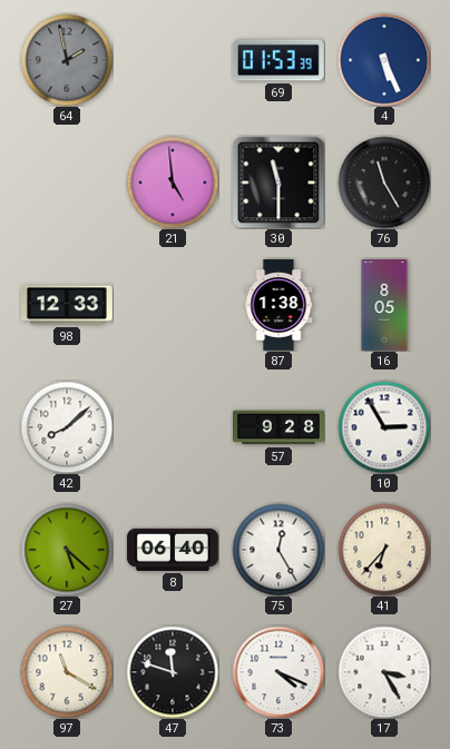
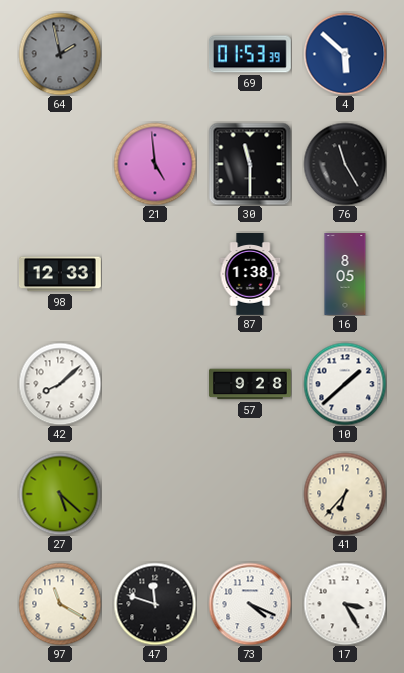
4: 5:26 -> 5:52 (345, 54)
10: 2:55 -> 1:38 (345, 384)
8: 06:40 -> none (173, 550)
75: 12:25 -> none (278, 550)
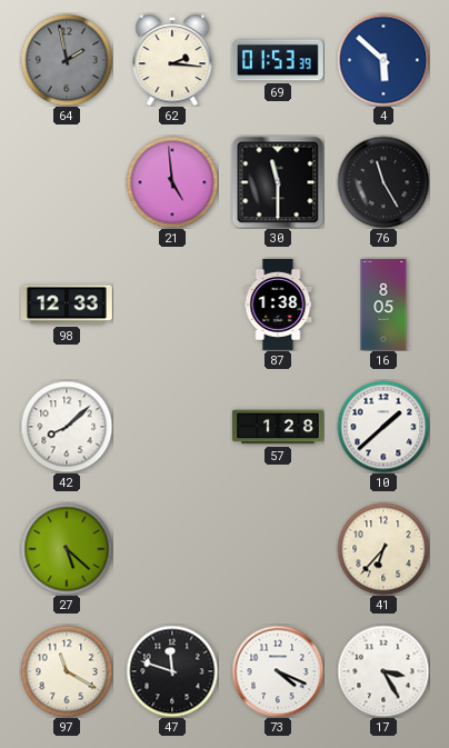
62: none -> 2:16 (172, 60)
57: 9:28 -> 1:28 (279, 427)
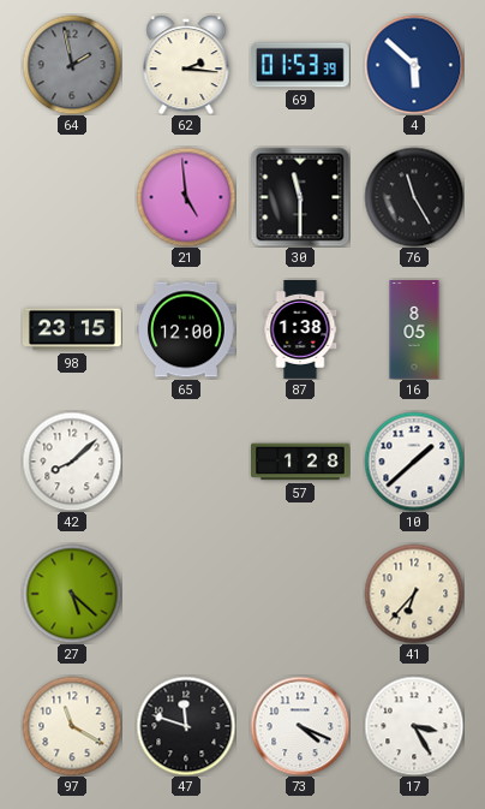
98: 12:33 -> 23:15 (72, 329)
65: none -> 12:00 (186, 329)
